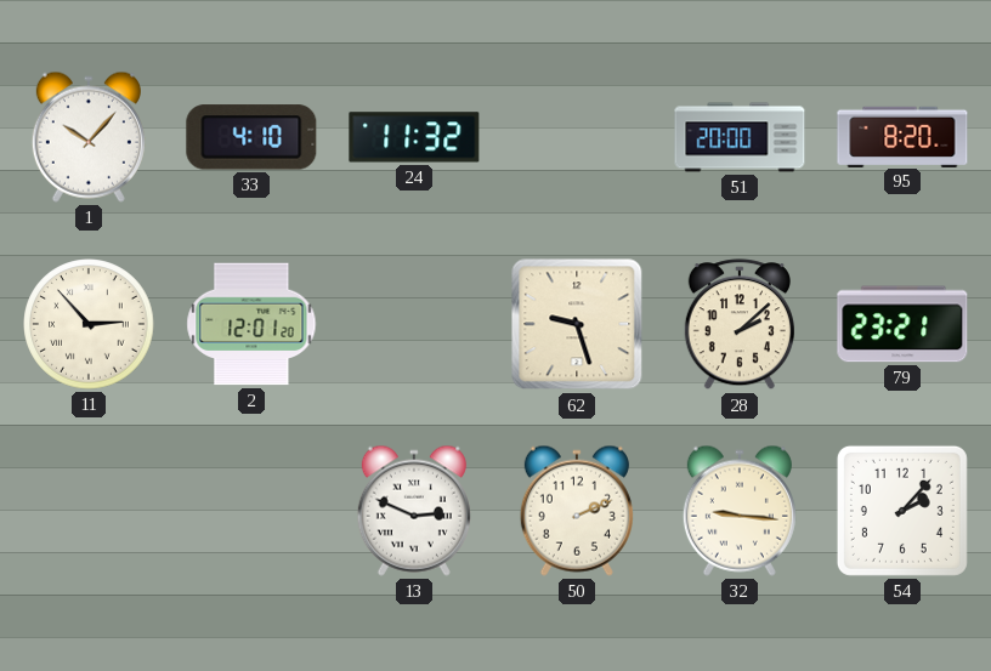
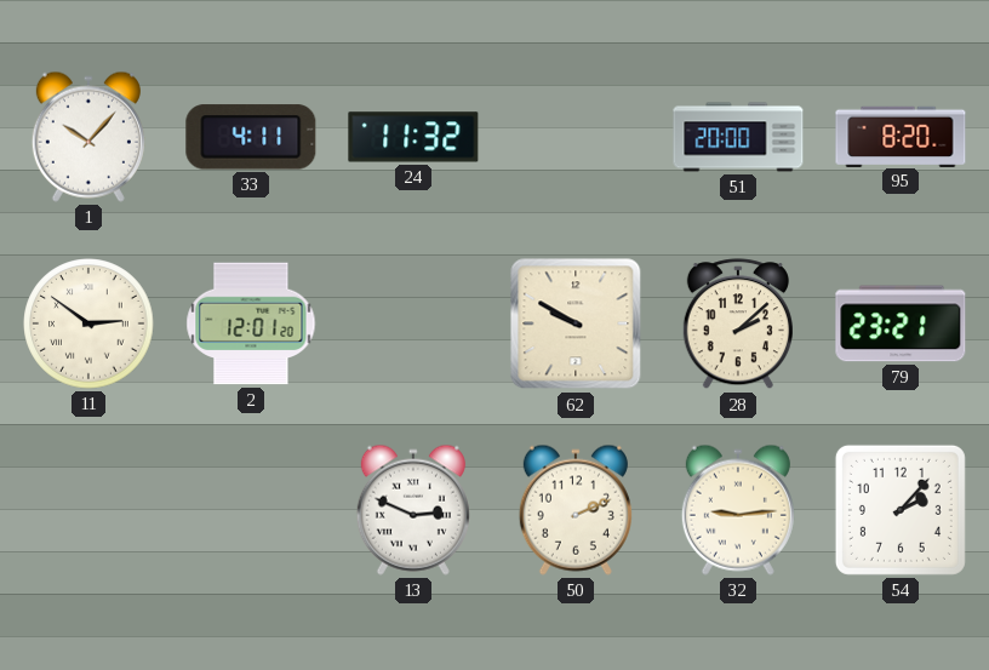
33: 4:10 -> 4:11 (251, 137)
11: 2:53 -> 2:51 (88, 323)
62: 9:27 -> 9:50 (576, 323)
32: 9:16 -> 9:14 (738, 510)
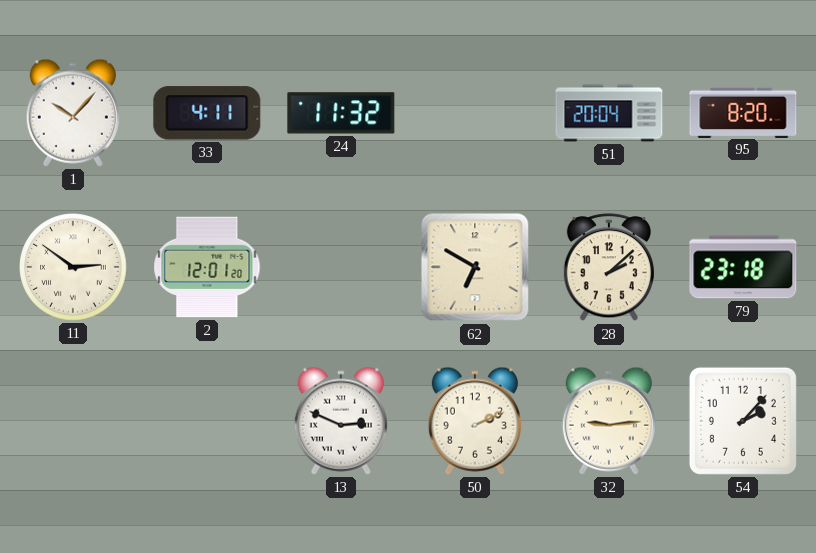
51: 20:00 -> 20:04 (609, 113)
62: 9:50 -> 6:50 (475, 267)
79: 23:21 -> 23:18 (743, 267)
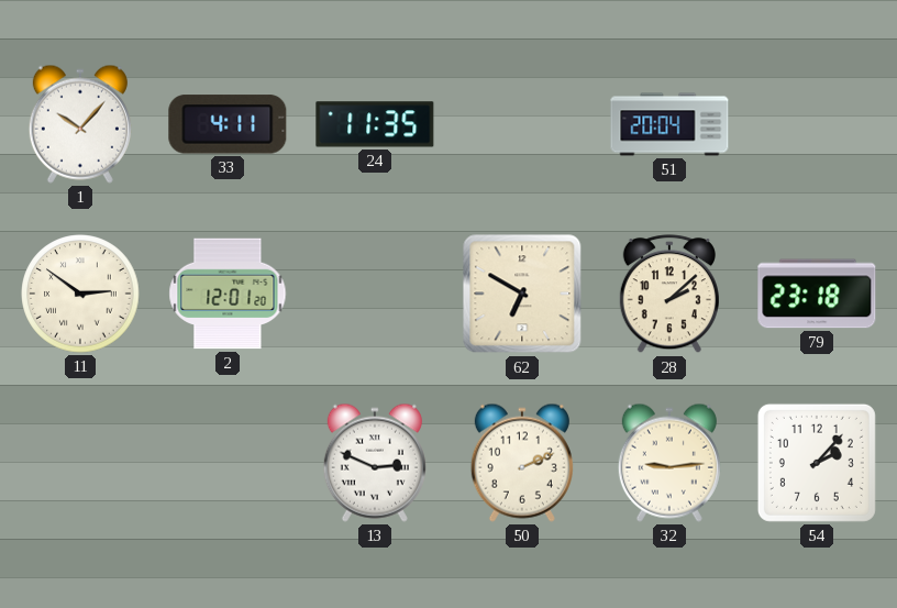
24: 11:32 -> 11:35 (375, 124)
95: 8:20 -> none (743, 112)
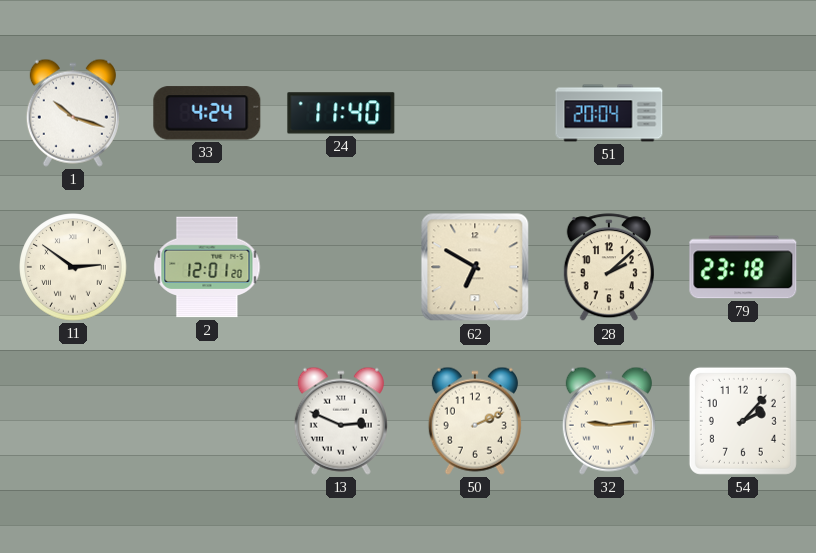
1: 10:07 -> 10:18 (73, 113)
33: 4:11 -> 4:24 (207, 113)
24: 11:35 -> 11:40 (341, 113)
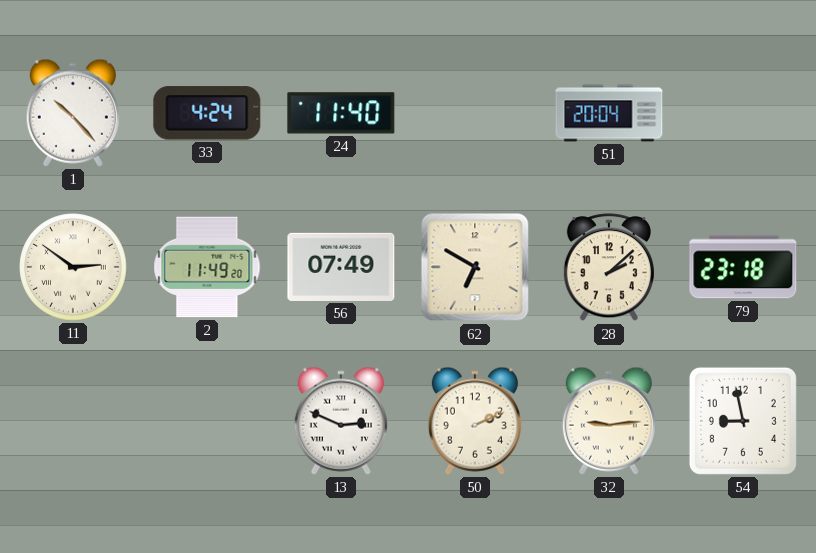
1: 10:18 -> 10:23 (73, 113)
2: 12:01 -> 11:49 (207, 267)
56: none -> 07:49 (341, 267)
54: 2:07 -> 8:58 (743, 421)
